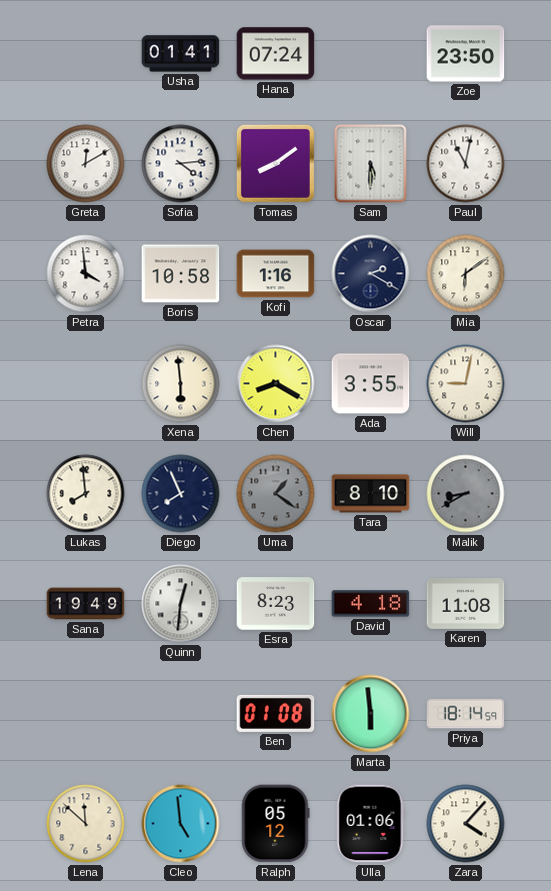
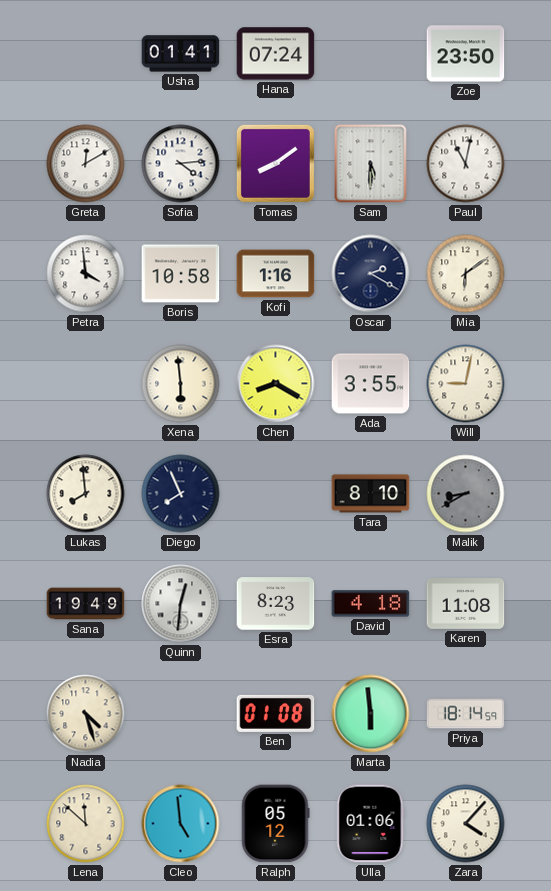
Uma: 1:21 -> none (276, 494)
Nadia: none -> 4:27 (86, 714)
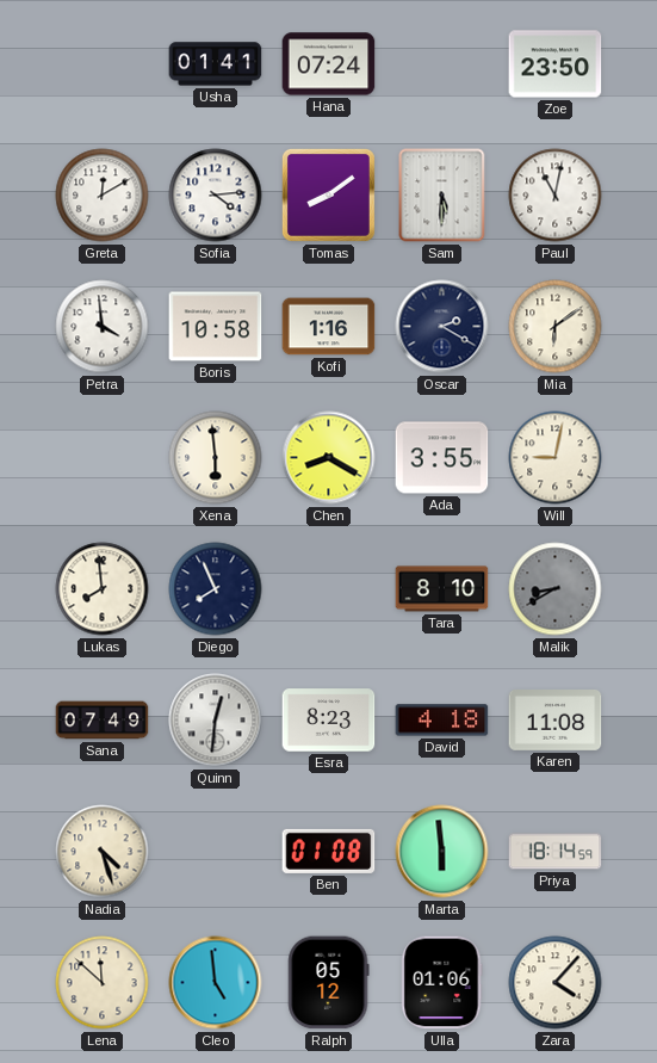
Sana: 19:49 -> 07:49 (103, 721)
